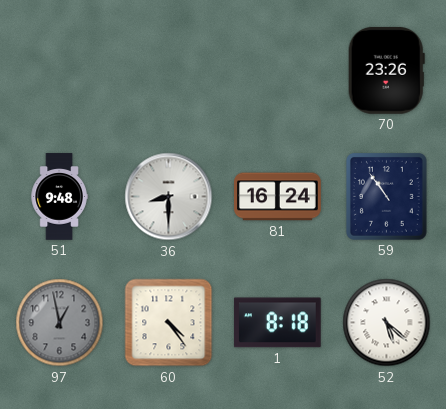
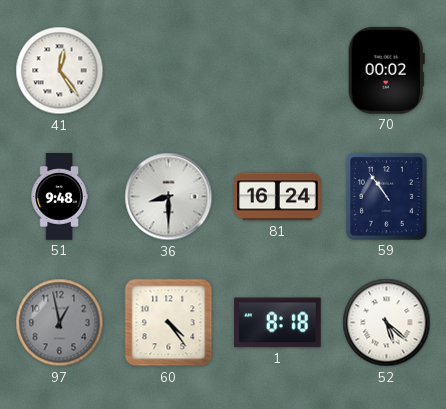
41: none -> 12:24 (60, 71)
70: 23:26 -> 00:02 (386, 71)
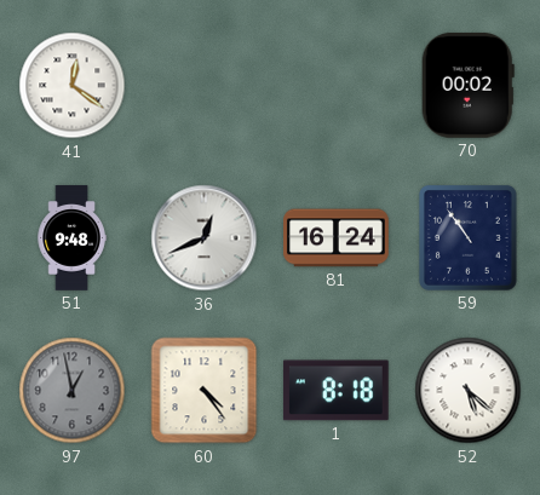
41: 12:24 -> 12:21 (73, 86)
36: 8:30 -> 12:41 (205, 238)
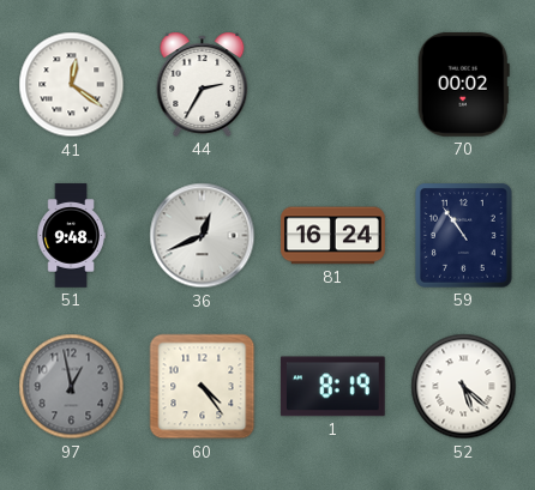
44: none -> 2:35 (203, 84)
1: 8:18 -> 8:19 (332, 387)
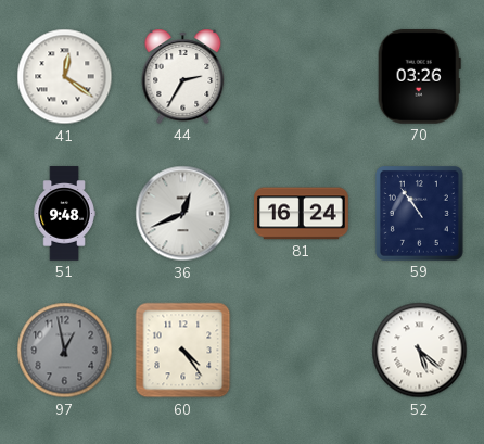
70: 00:02 -> 03:26 (419, 77)
1: 8:19 -> none (332, 387)
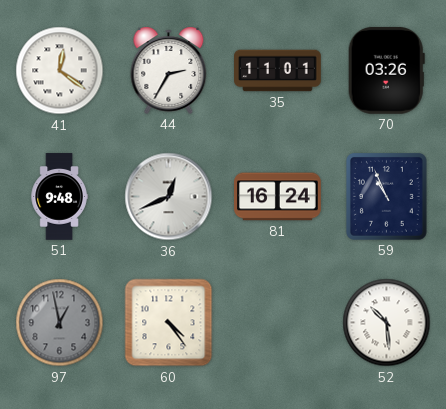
35: none -> 11:01 (278, 71)
59: 10:54 -> 10:56 (386, 196)
52: 5:22 -> 10:29 (387, 323)
